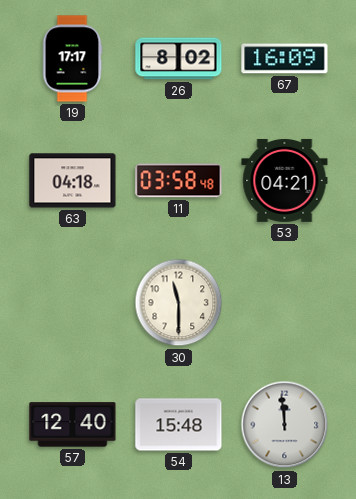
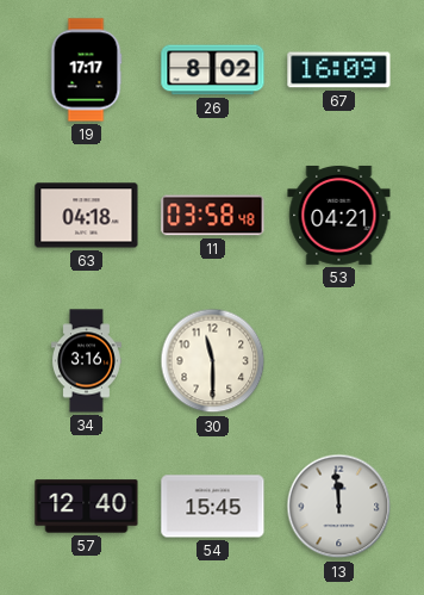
34: none -> 3:16 (86, 361)
54: 15:48 -> 15:45 (213, 507)
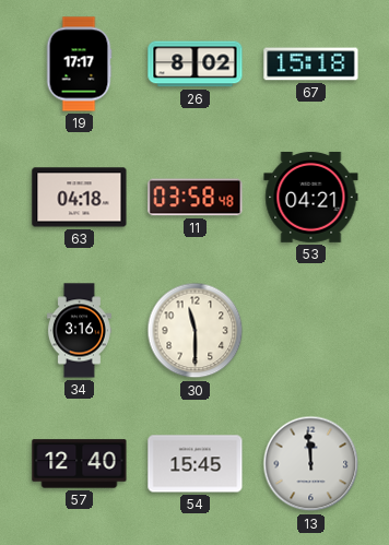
67: 16:09 -> 15:18 (311, 64)
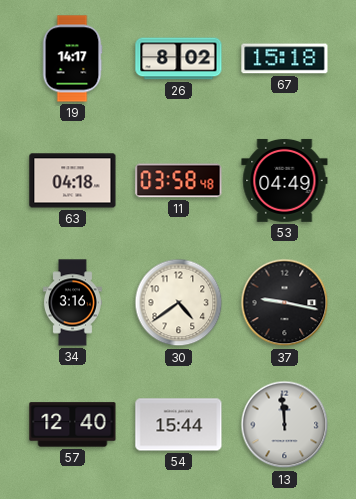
19: 17:17 -> 14:17 (72, 59)
53: 04:21 -> 04:49 (285, 180)
30: 11:30 -> 4:39 (179, 303)
37: none -> 9:17 (285, 303)
54: 15:45 -> 15:44 (179, 425)
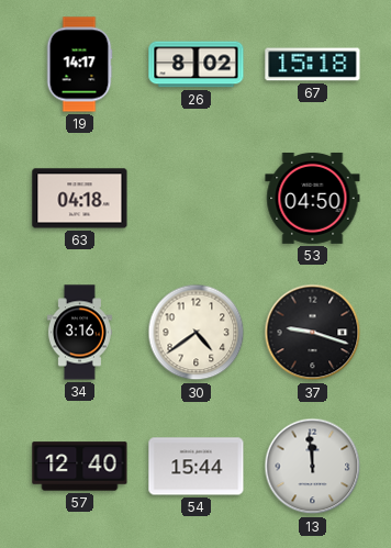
11: 03:58 -> none (179, 181)
53: 04:49 -> 04:50 (313, 198)
37: 9:17 -> 9:18 (313, 333)
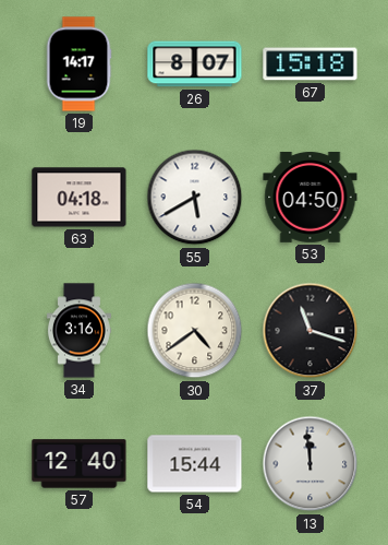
26: 8:02 -> 8:07 (195, 64)
55: none -> 5:40 (195, 198)
37: 9:18 -> 11:18 (311, 331)
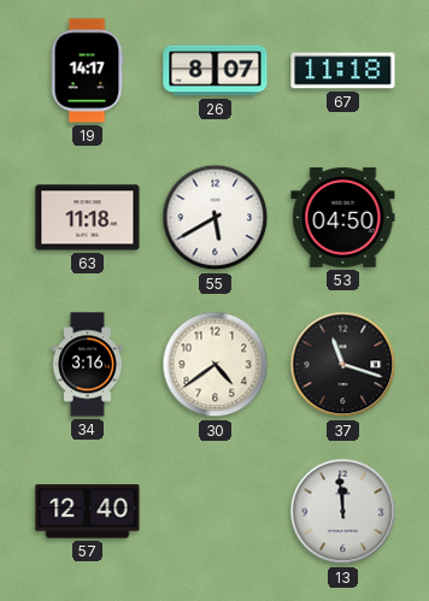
67: 15:18 -> 11:18 (343, 71)
63: 04:18 -> 11:18 (88, 218)
54: 15:44 -> none (195, 464)
